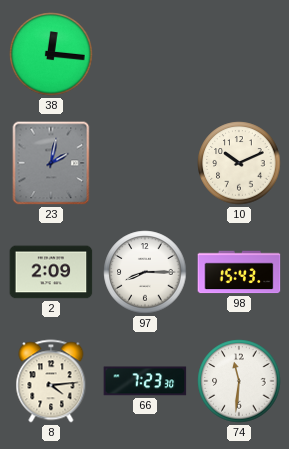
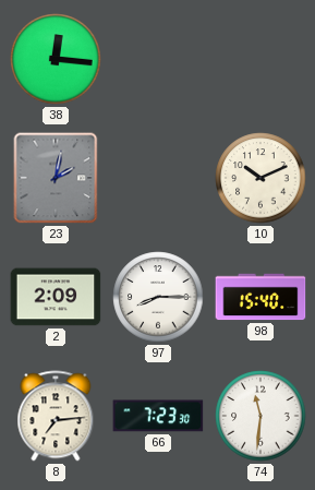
98: 15:43 -> 15:40 (261, 297)
8: 4:14 -> 7:14 (56, 416)
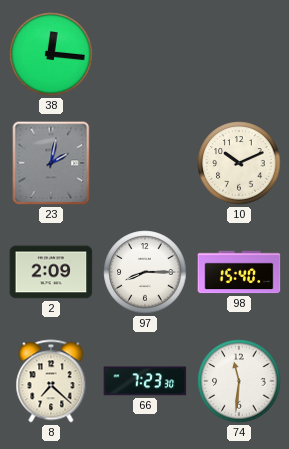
8: 7:14 -> 7:22 (51, 381)
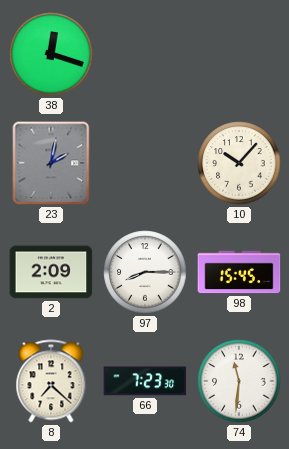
38: 12:16 -> 12:18 (51, 54)
10: 10:11 -> 10:07 (239, 163)
98: 15:40 -> 15:45 (239, 272)
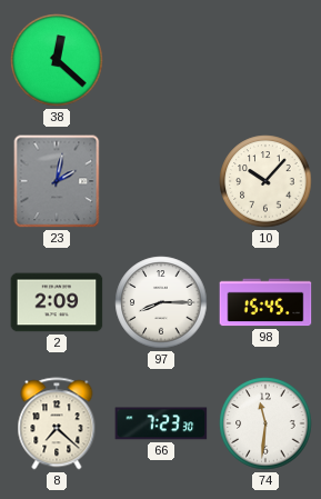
38: 12:18 -> 12:22 (57, 60)
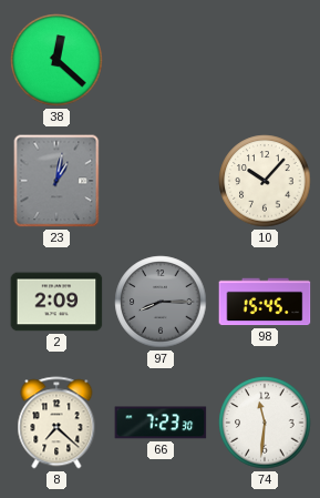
23: 2:02 -> 1:02 (56, 181)
97 dial: white -> grey (161, 302)
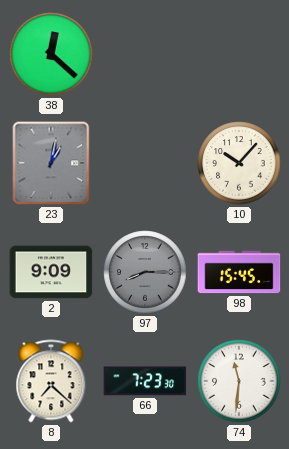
2: 2:09 -> 9:09 (51, 272)
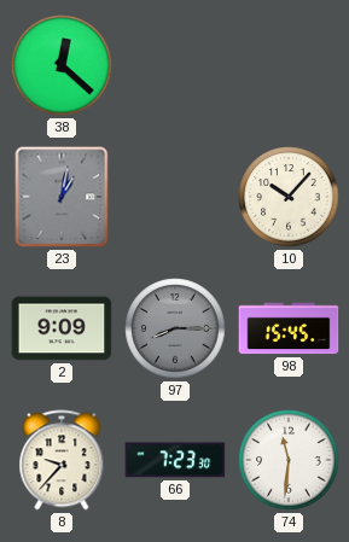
8: 7:22 -> 9:37 (62, 460)
